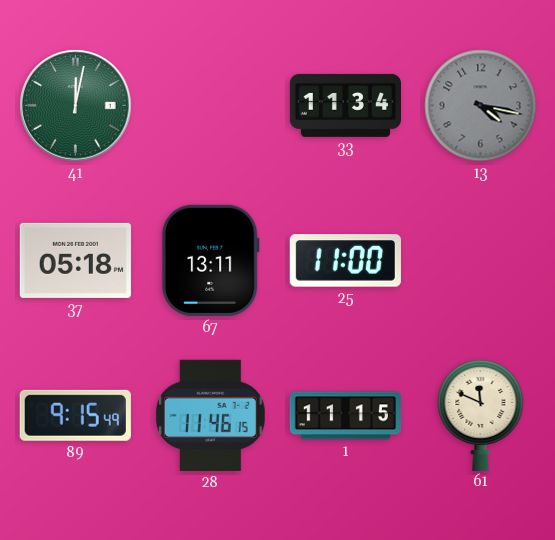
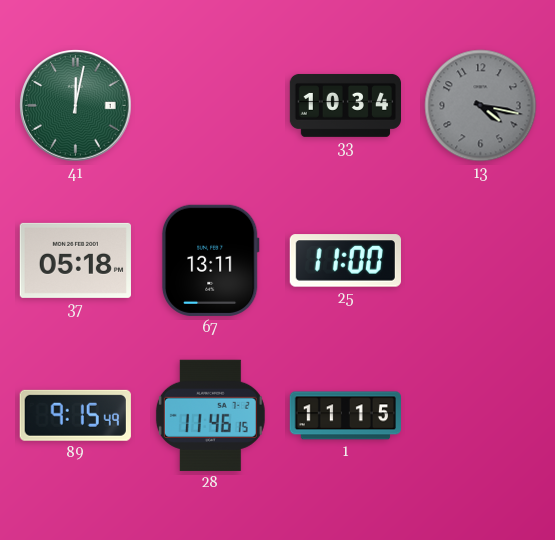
33: 11:34 -> 10:34 (345, 105)
61: 11:49 -> none (481, 414)
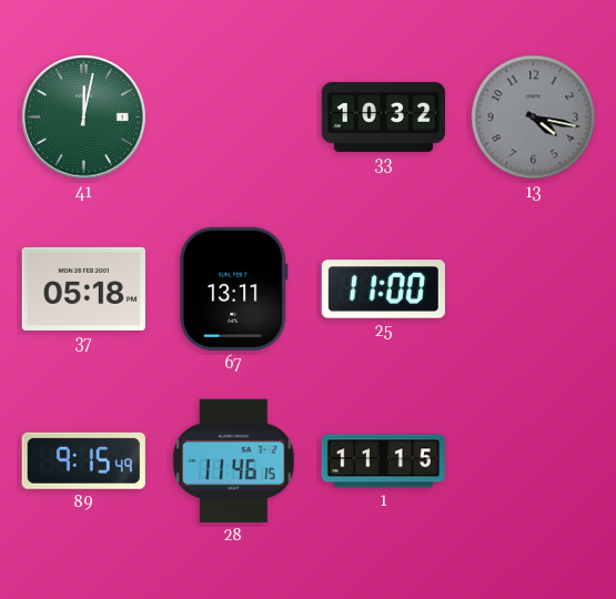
33: 10:34 -> 10:32 (383, 116)
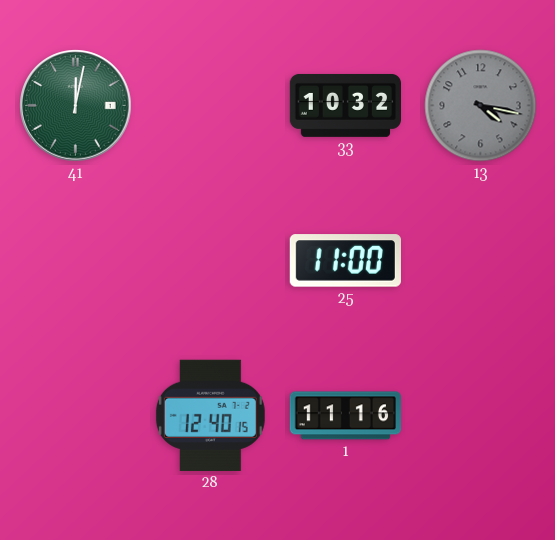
37: 05:18 -> none (83, 288)
67: 13:11 -> none (233, 288)
89: 9:15 -> none (83, 460)
28: 11:46 -> 12:40 (210, 415)
1: 11:15 -> 11:16 (345, 416)
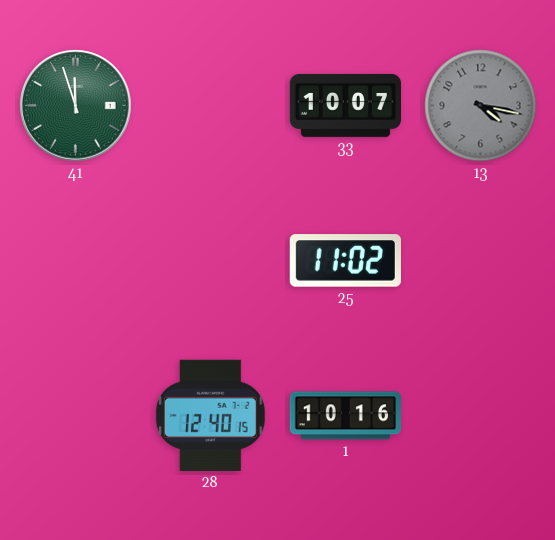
41: 12:02 -> 11:57 (76, 106)
33: 10:32 -> 10:07 (345, 105)
25: 11:00 -> 11:02 (345, 261)
1: 11:16 -> 10:16 (345, 416)
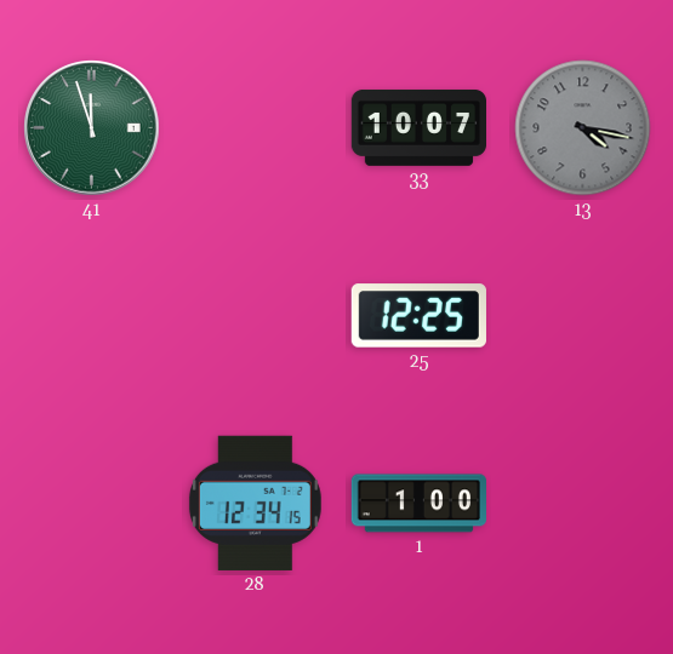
25: 11:02 -> 12:25 (418, 316)
28: 12:40 -> 12:34 (255, 503)
1: 10:16 -> 1:00 (418, 504)
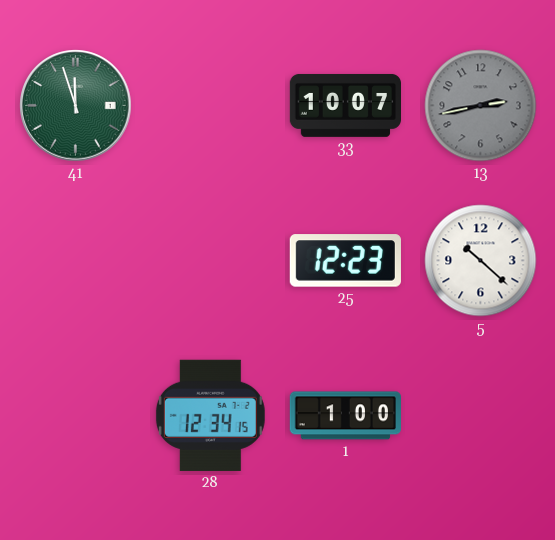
13: 4:17 -> 2:43 (481, 106)
25: 12:25 -> 12:23 (345, 261)
5: none -> 10:22 (481, 261)
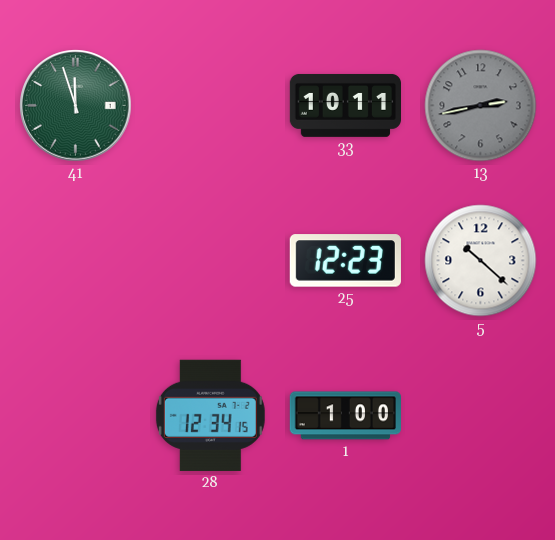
33: 10:07 -> 10:11 (345, 105)
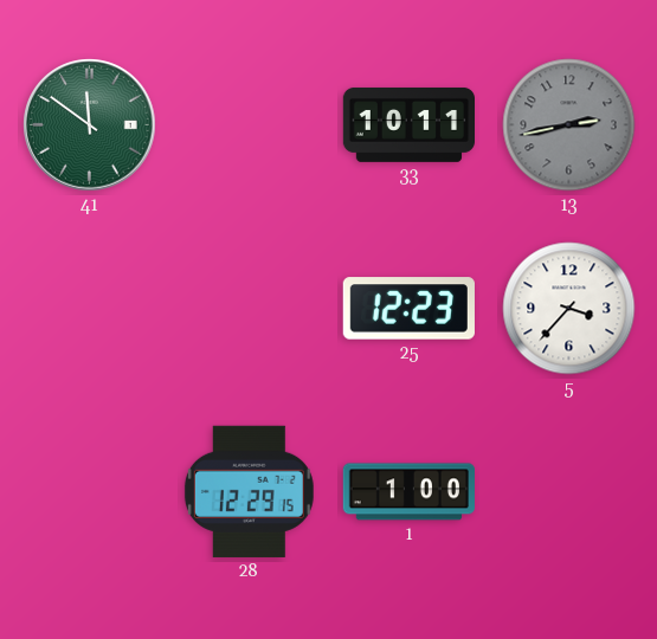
41: 11:57 -> 11:51 (90, 125)
5: 10:22 -> 3:37 (569, 309)
28: 12:34 -> 12:29 (249, 491)
